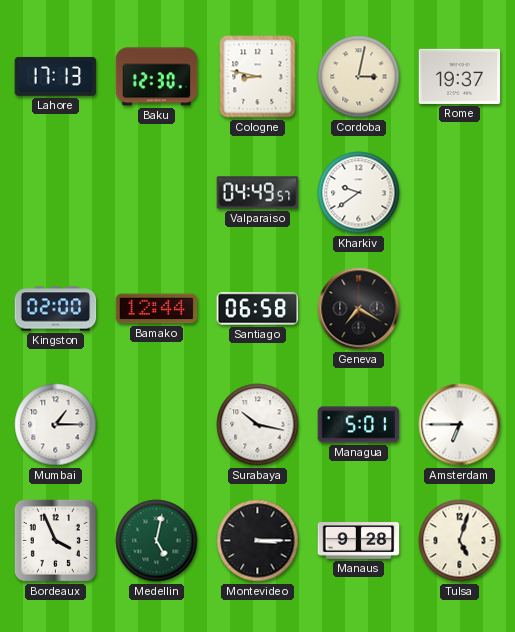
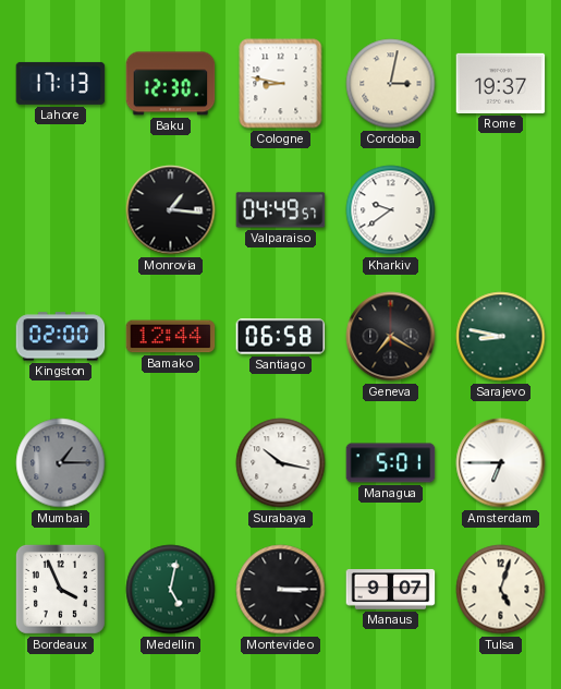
Monrovia: none -> 1:16 (171, 210)
Sarajevo: none -> 8:47 (501, 337)
Mumbai dial: white -> grey (61, 463)
Manaus: 9:28 -> 9:07 (391, 590)
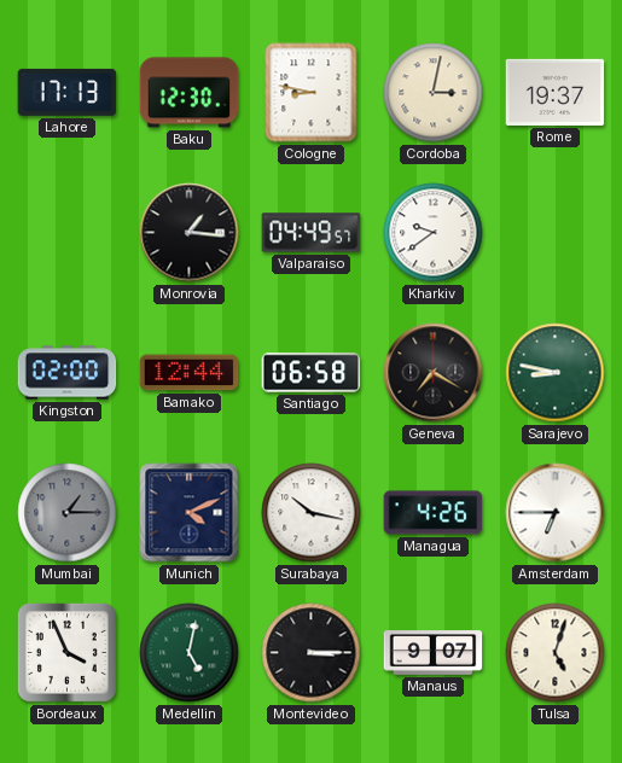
Munich: none -> 4:11 (190, 513)
Managua: 5:01 -> 4:26 (434, 513)
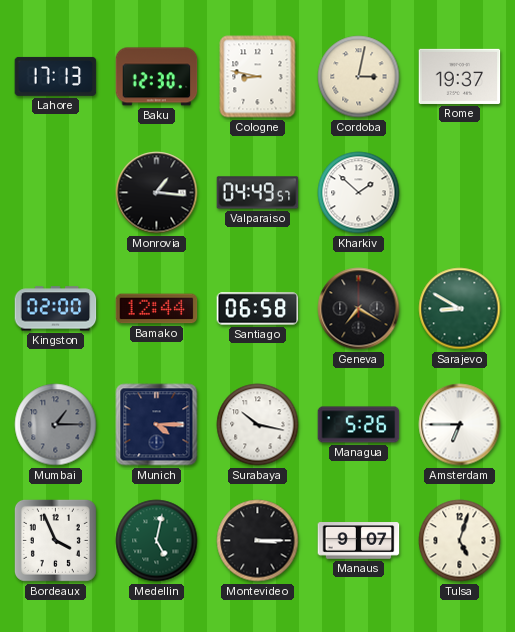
Kharkiv: 9:39 -> 1:52 (359, 193)
Sarajevo: 8:47 -> 8:50 (460, 309)
Munich: 4:11 -> 4:15 (157, 425)
Managua: 4:26 -> 5:26 (359, 425)
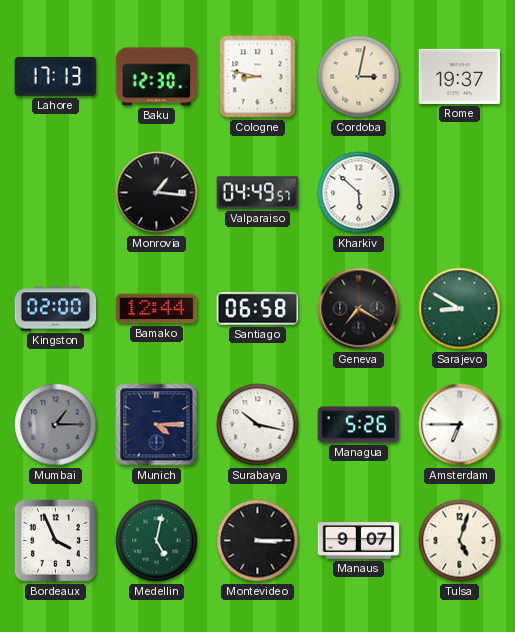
Kharkiv: 1:52 -> 5:52 (359, 193)
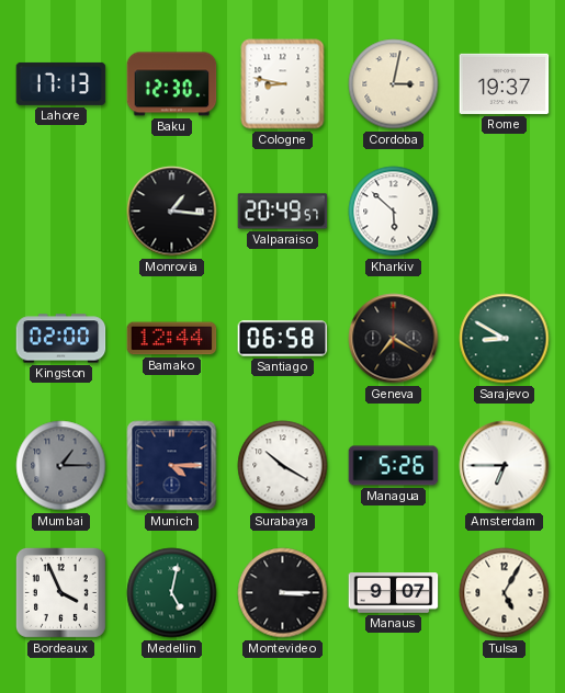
Valparaiso: 04:49 -> 20:49 (283, 212)
Surabaya: 10:17 -> 10:20 (283, 466)
Tulsa: 5:03 -> 5:05 (505, 593)
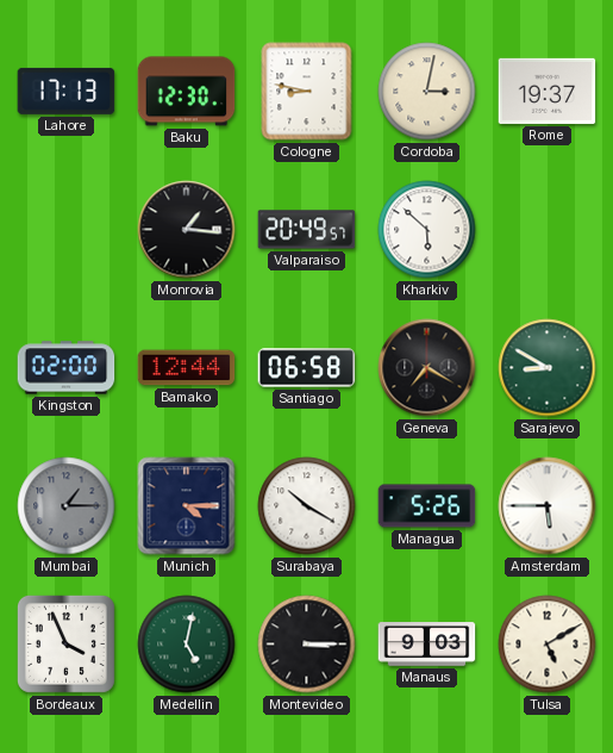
Amsterdam: 6:45 -> 5:45 (548, 506)
Manaus: 9:07 -> 9:03 (427, 645)
Tulsa: 5:05 -> 5:10 (548, 645)
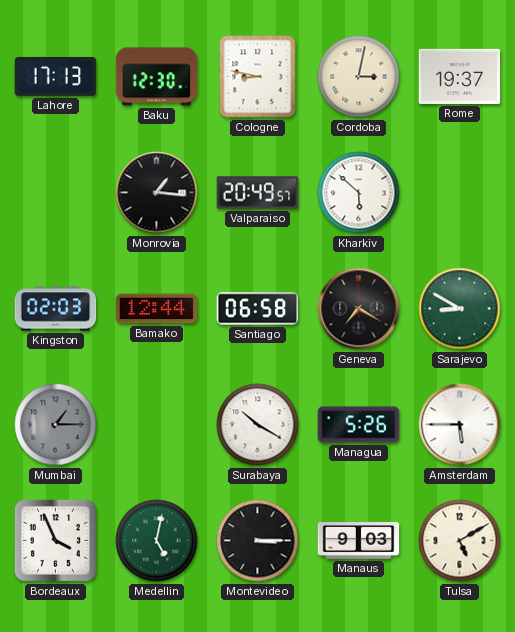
Kingston: 02:00 -> 02:03 (56, 309)
Munich: 4:15 -> none (187, 506)
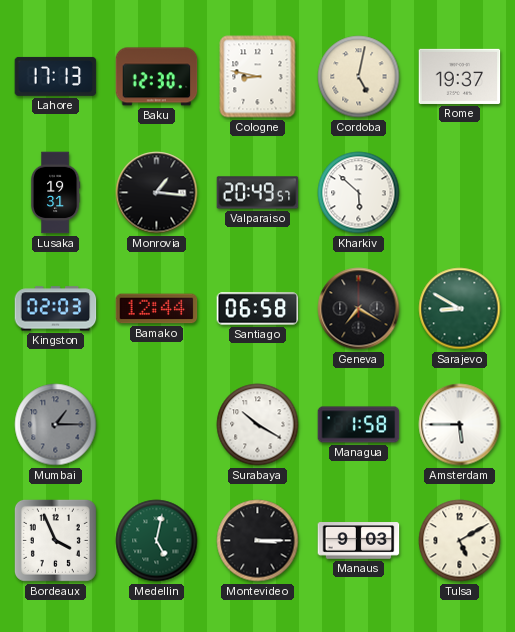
Cordoba: 3:02 -> 5:02 (359, 77)
Lusaka: none -> 19:31 (55, 193)
Managua: 5:26 -> 1:58 (359, 425)
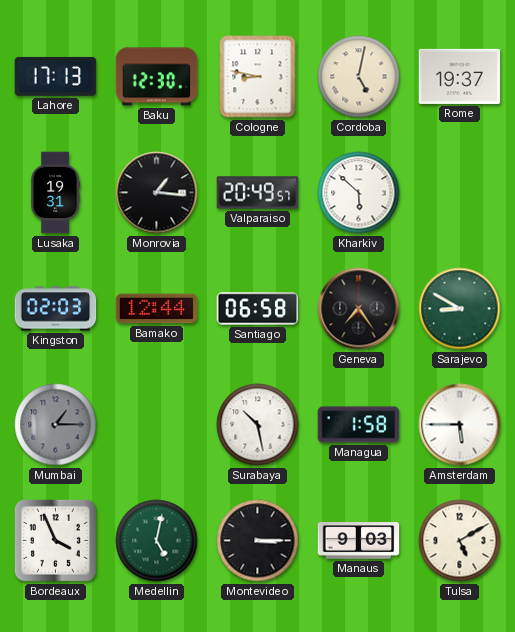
Geneva: 7:20 -> 7:24 (359, 309)
Surabaya: 10:20 -> 10:28 (258, 425)
